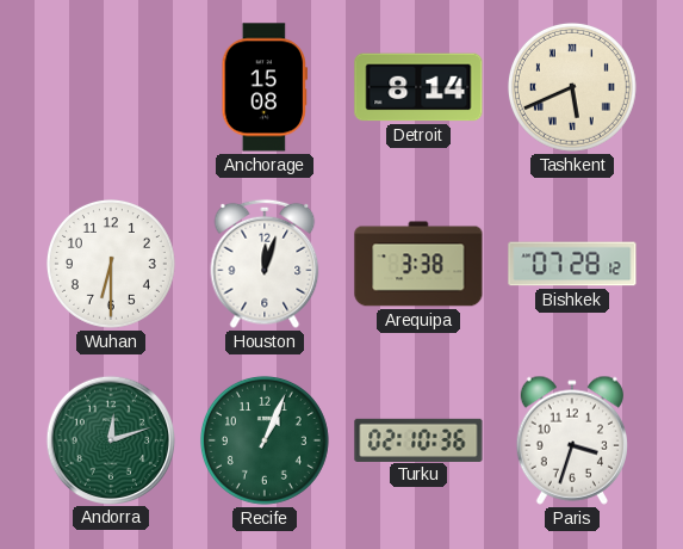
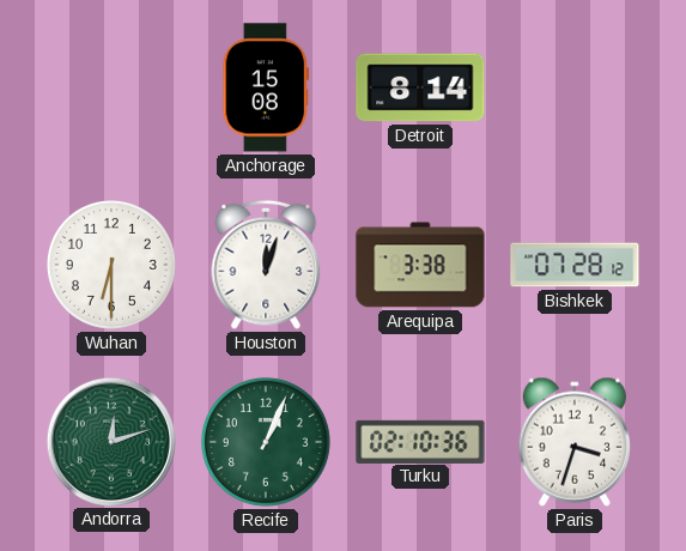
Tashkent: 5:41 -> none (572, 87)
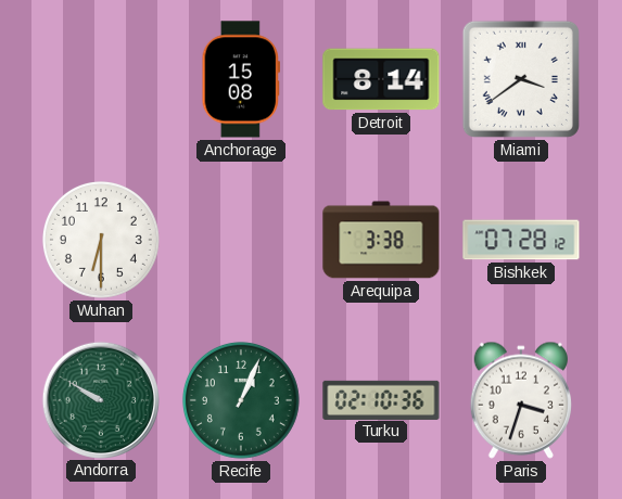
Miami: none -> 3:39 (521, 79)
Houston: 12:03 -> none (266, 265)
Andorra: 12:12 -> 9:50 (100, 399)
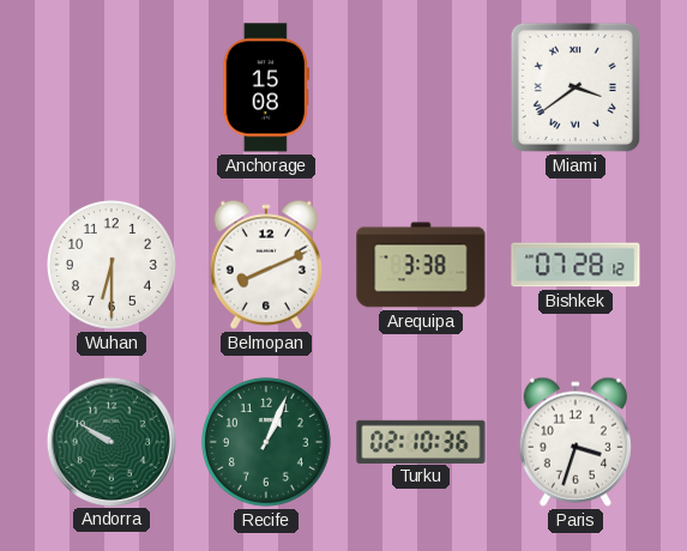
Detroit: 8:14 -> none (381, 79)
Belmopan: none -> 8:11 (266, 265)
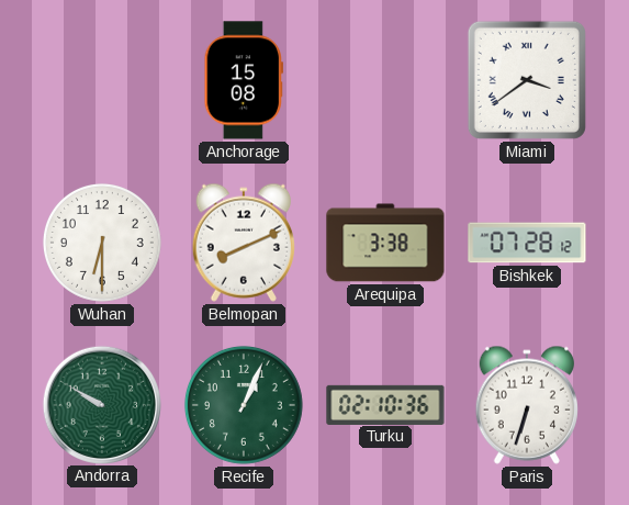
Paris: 3:33 -> 6:33 (527, 405)
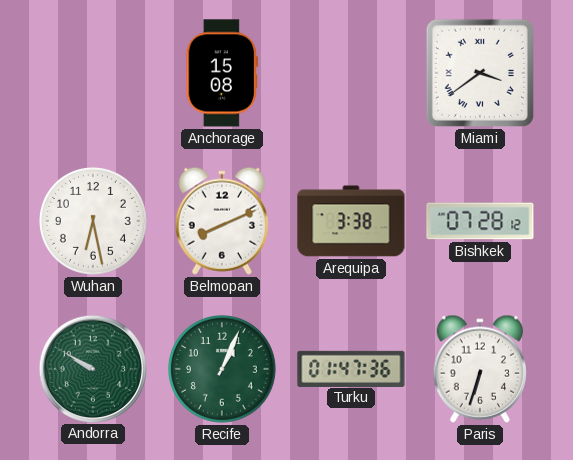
Wuhan: 6:30 -> 6:28 (93, 221)
Turku: 02:10 -> 01:47 (351, 368)
